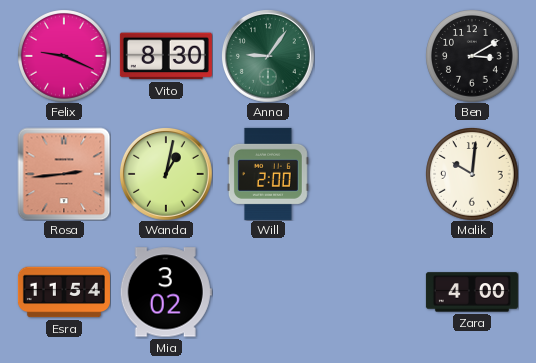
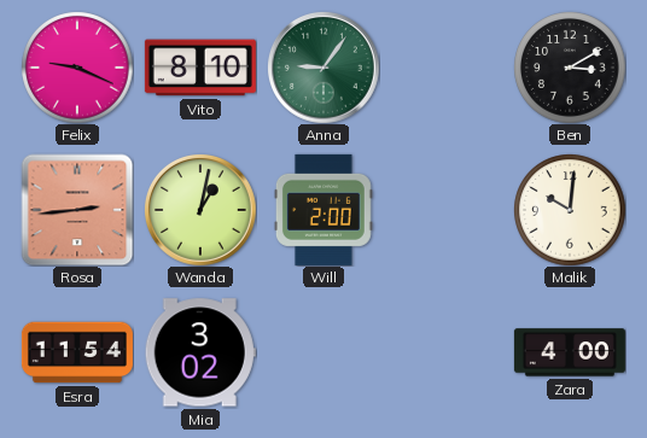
Vito: 8:30 -> 8:10 (200, 68)
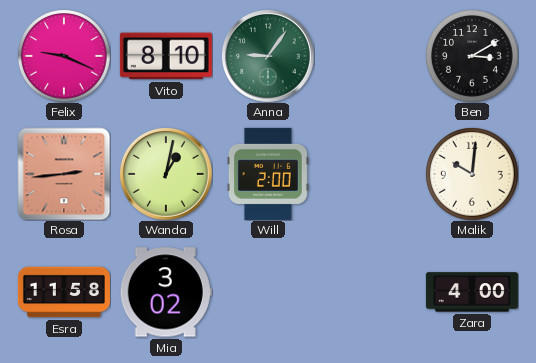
Esra: 11:54 -> 11:58 (64, 292)
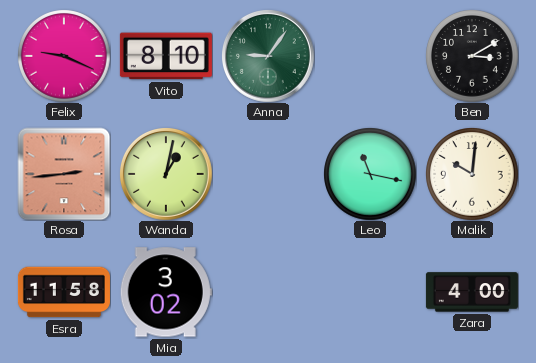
Will: 2:00 -> none (268, 174)
Leo: none -> 11:17 (370, 174)
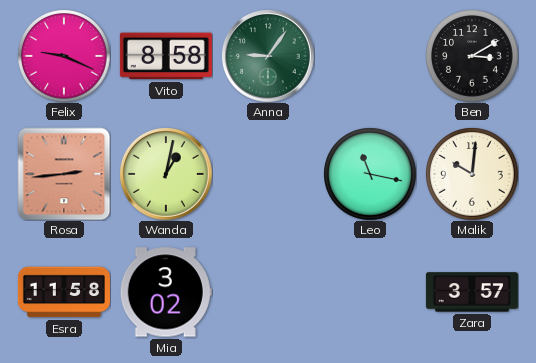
Vito: 8:10 -> 8:58 (166, 56)
Zara: 4:00 -> 3:57 (472, 292)
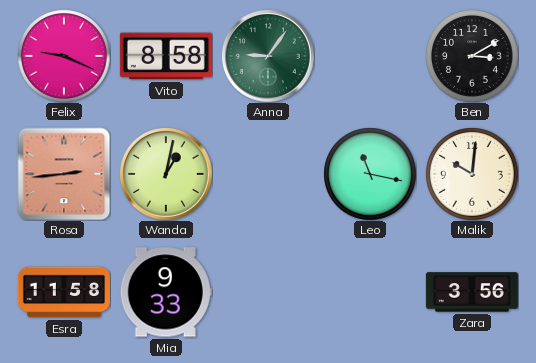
Mia: 3:02 -> 9:33 (166, 292)
Zara: 3:57 -> 3:56 (472, 292)
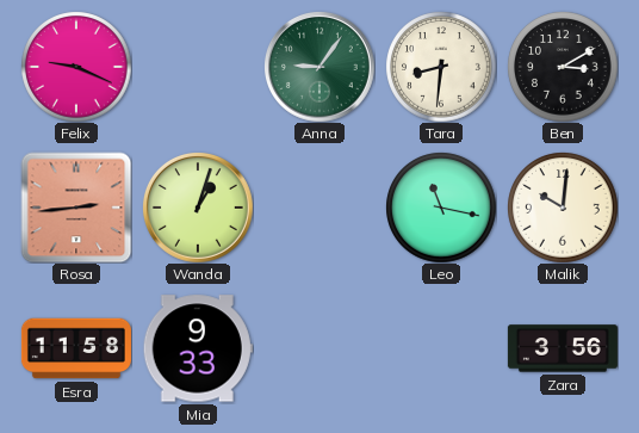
Vito: 8:58 -> none (166, 56)
Tara: none -> 8:31 (441, 67)
Wanda: 1:02 -> 1:03 (198, 208)
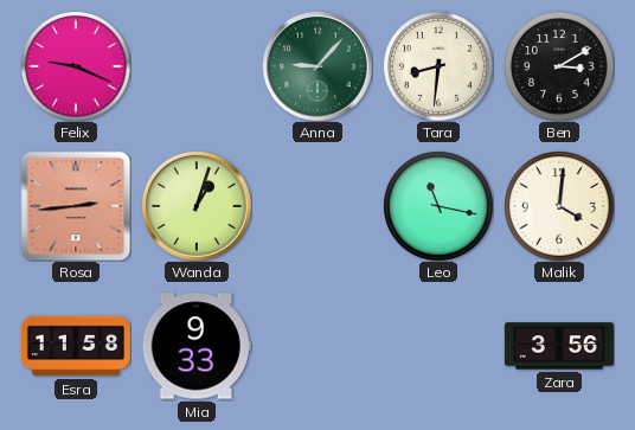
Anna: 9:06 -> 9:07 (317, 66)
Malik: 10:01 -> 4:01 (559, 206)
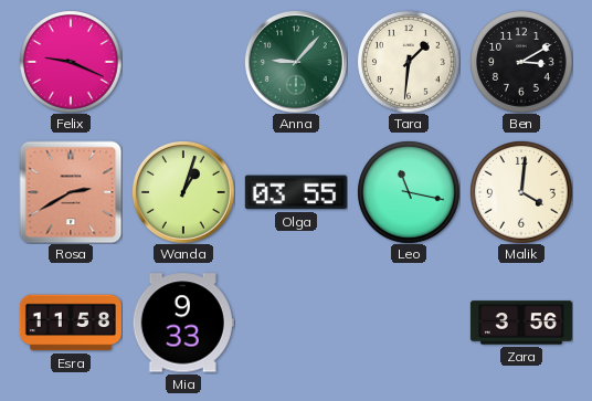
Tara: 8:31 -> 1:31 (409, 62)
Rosa: 2:44 -> 2:40 (71, 192)
Olga: none -> 03:55 (296, 192)
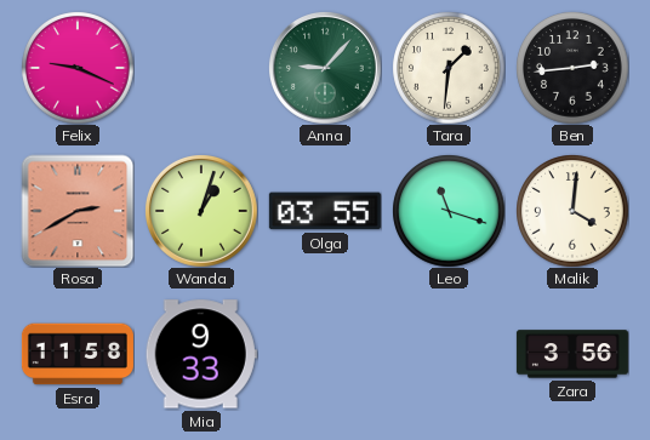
Ben: 3:10 -> 2:44 (572, 68)
Leo: 11:17 -> 11:18 (449, 211)
